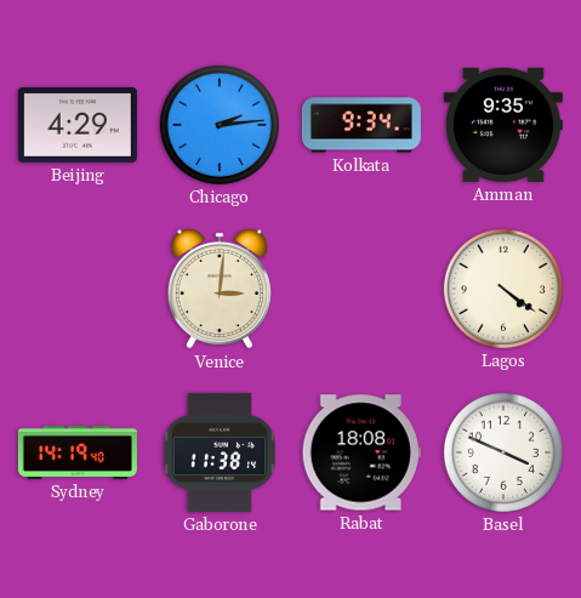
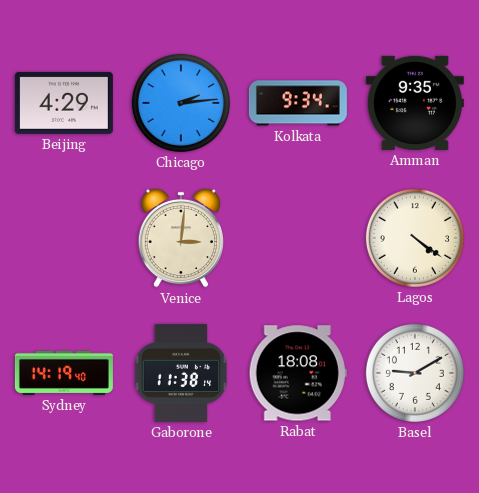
Basel: 3:49 -> 9:10 (415, 373)
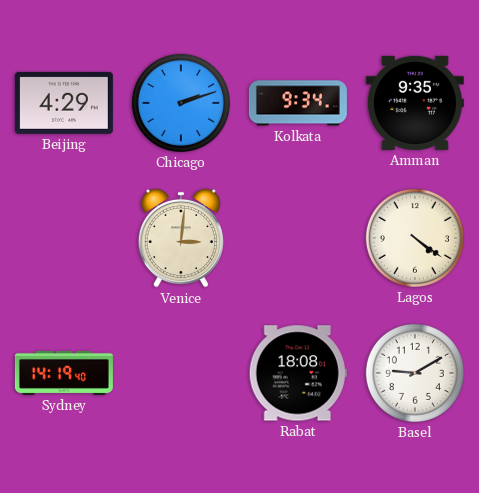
Chicago: 2:14 -> 2:12 (181, 103)
Gaborone: 11:38 -> none (181, 373)
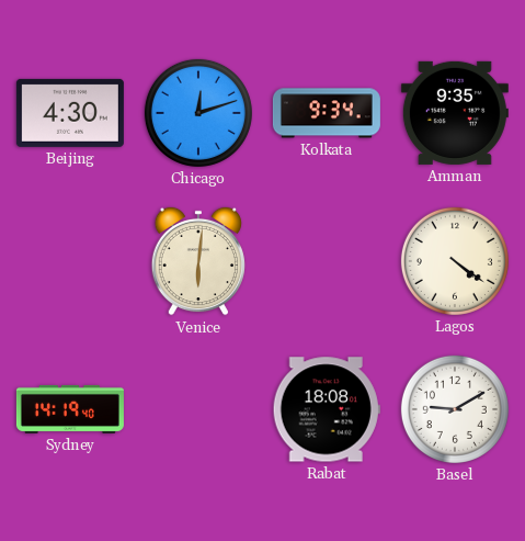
Beijing: 4:29 -> 4:30 (70, 113)
Chicago: 2:12 -> 12:12 (198, 113)
Venice: 3:01 -> 6:01 (198, 261)
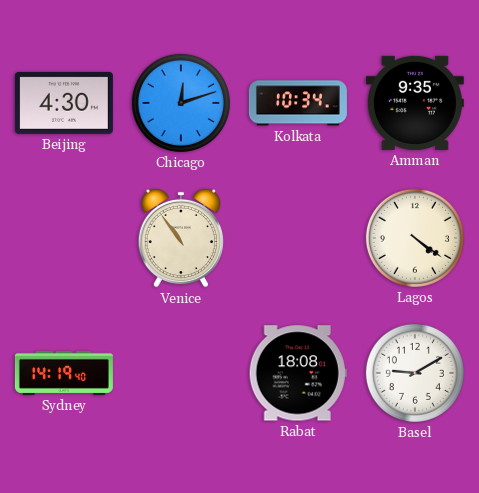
Kolkata: 9:34 -> 10:34 (298, 103)
Venice: 6:01 -> 10:54 (181, 238)
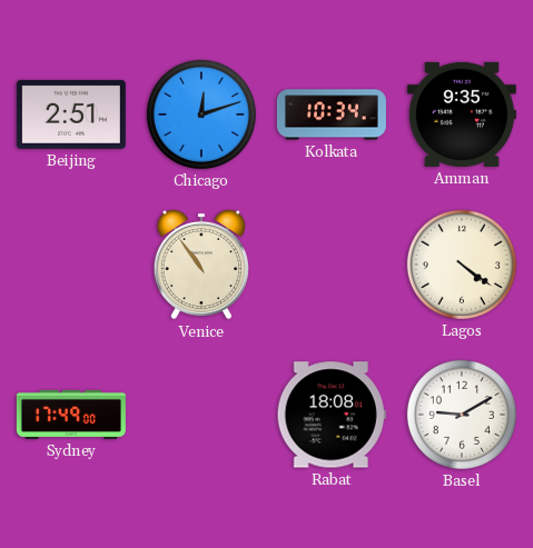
Beijing: 4:30 -> 2:51 (71, 114)
Sydney: 14:19 -> 17:49 (71, 415)
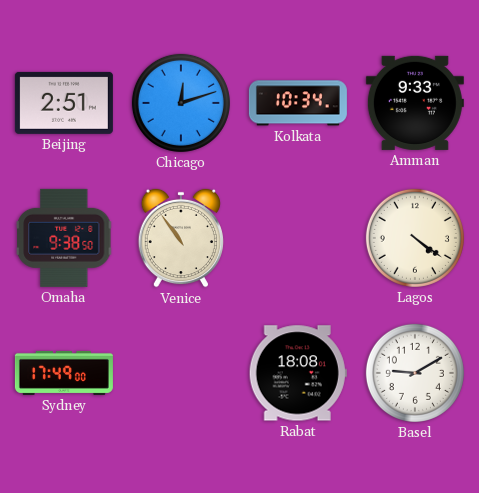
Amman: 9:35 -> 9:33 (415, 103)
Omaha: none -> 9:38 (65, 238)
